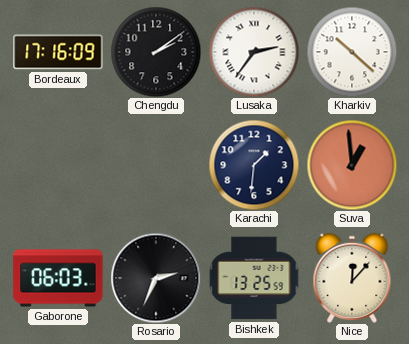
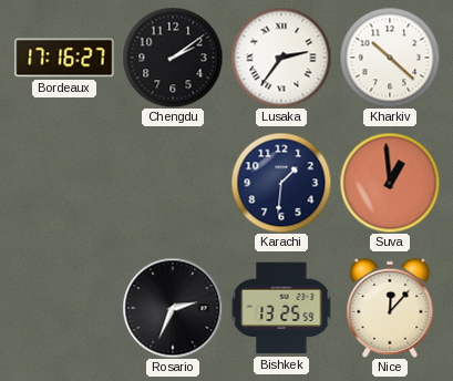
Bordeaux: 17:16:09 -> 17:16:27 (64, 58)
Gaborone: 06:03 -> none (58, 278)
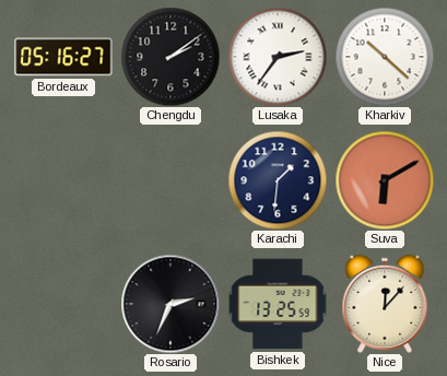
Bordeaux: 17:16 -> 05:16 (63, 57)
Suva: 12:59 -> 6:10 (385, 180)
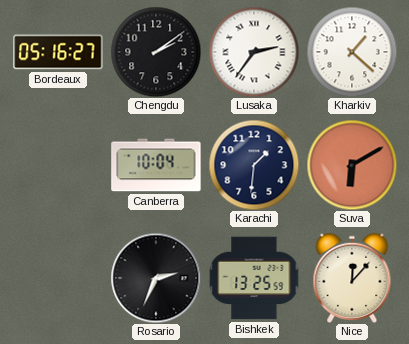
Kharkiv: 10:22 -> 1:22 (352, 52)
Canberra: none -> 10:04 (156, 165)
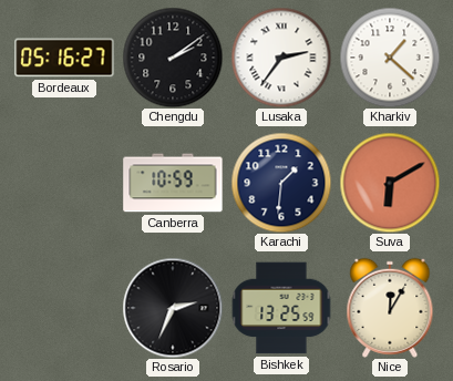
Canberra: 10:04 -> 10:59 (173, 183)
Nice: 12:07 -> 12:05 (390, 308)
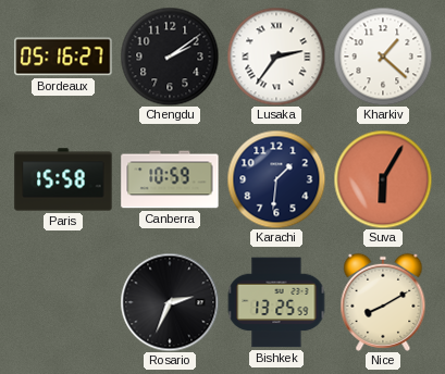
Paris: none -> 15:58 (63, 179)
Suva: 6:10 -> 6:05 (383, 179)
Nice: 12:05 -> 8:10 (383, 302)
